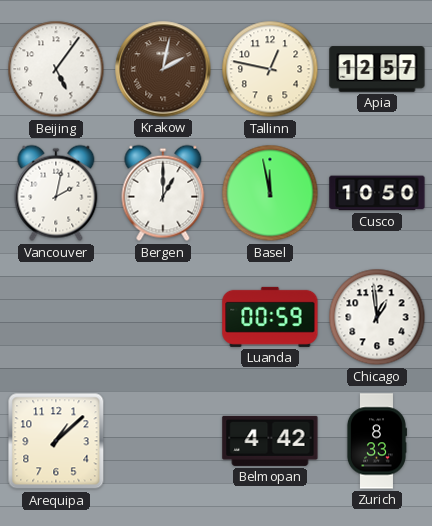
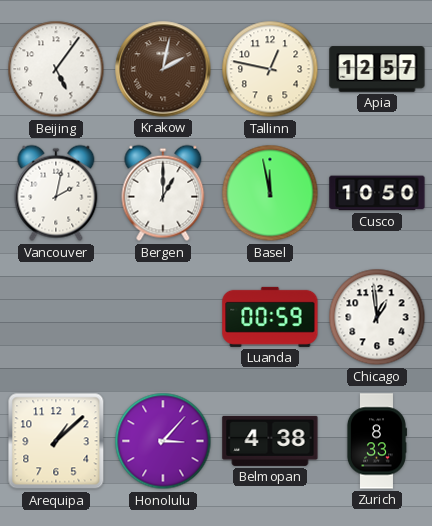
Honolulu: none -> 3:07 (163, 441)
Belmopan: 4:42 -> 4:38 (270, 441)
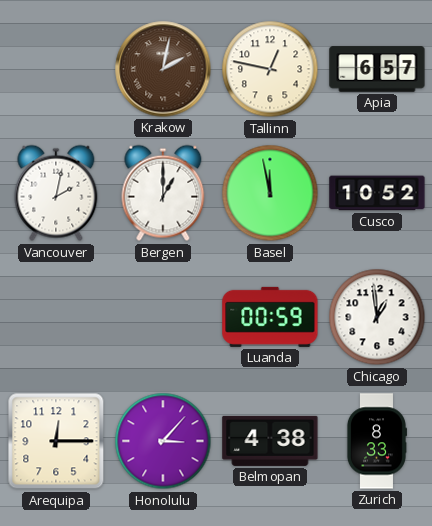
Beijing: 5:06 -> none (56, 69)
Apia: 12:57 -> 6:57 (377, 69)
Cusco: 10:50 -> 10:52 (377, 193)
Arequipa: 1:08 -> 12:15 (56, 441)
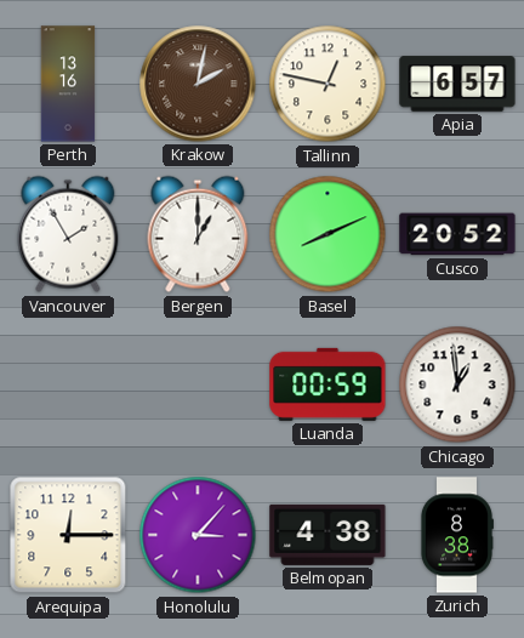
Perth: none -> 13:16 (68, 84)
Vancouver: 2:02 -> 1:55 (68, 234)
Basel: 11:58 -> 8:11 (327, 234)
Cusco: 10:52 -> 20:52 (457, 234)
Zurich: 8:33 -> 8:38 (456, 535)
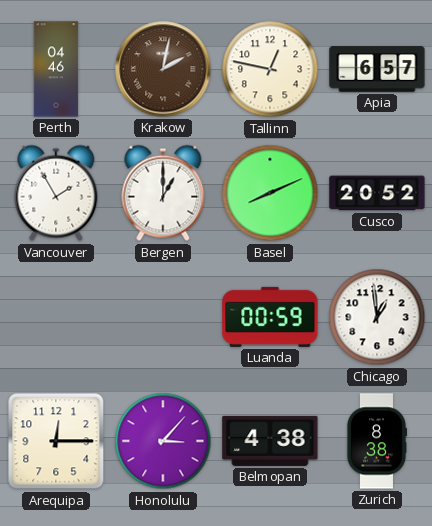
Perth: 13:16 -> 04:46 (56, 69)
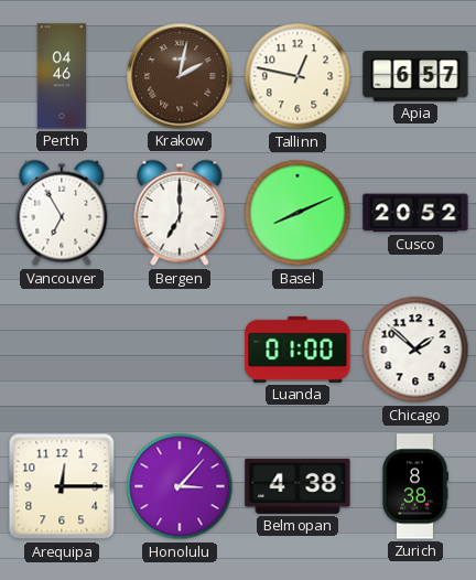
Vancouver: 1:55 -> 6:55 (62, 213)
Bergen: 1:00 -> 7:00 (180, 213)
Luanda: 00:59 -> 01:00 (297, 350)
Chicago: 12:59 -> 1:52 (415, 350)
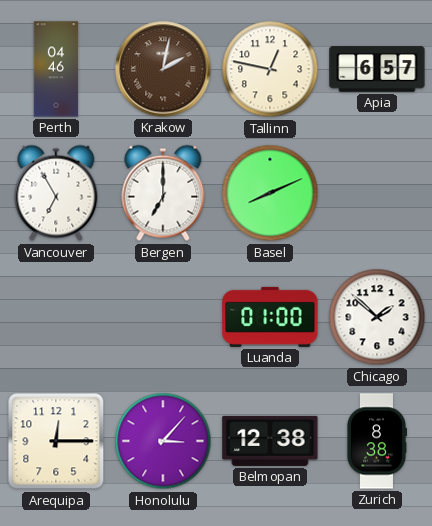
Cusco: 20:52 -> none (415, 213)
Belmopan: 4:38 -> 12:38 (270, 441)
